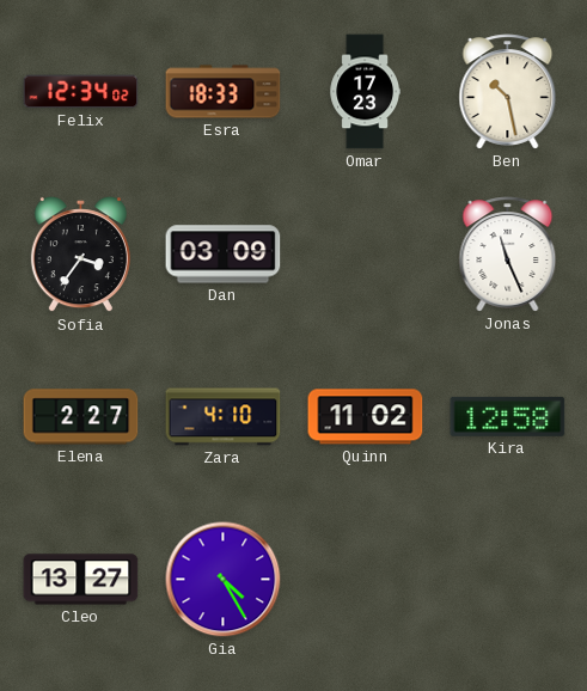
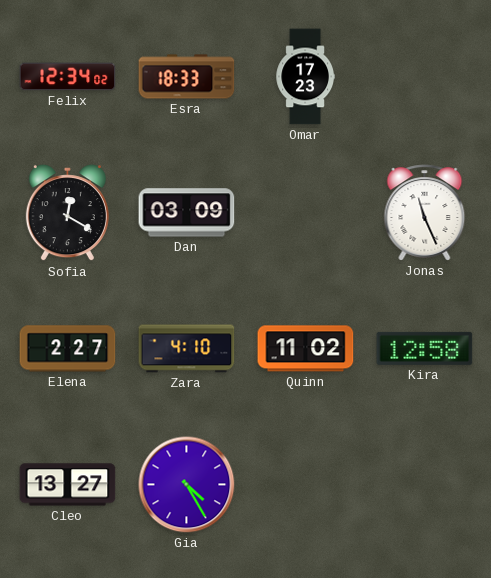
Ben: 10:28 -> none (508, 92)
Sofia: 3:36 -> 12:20 (67, 213)
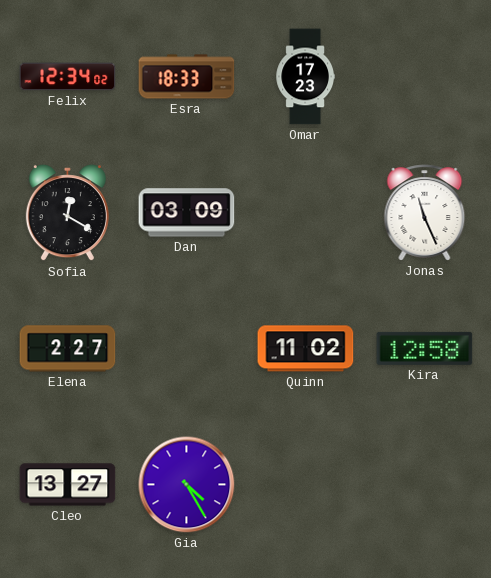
Zara: 4:10 -> none (187, 349)
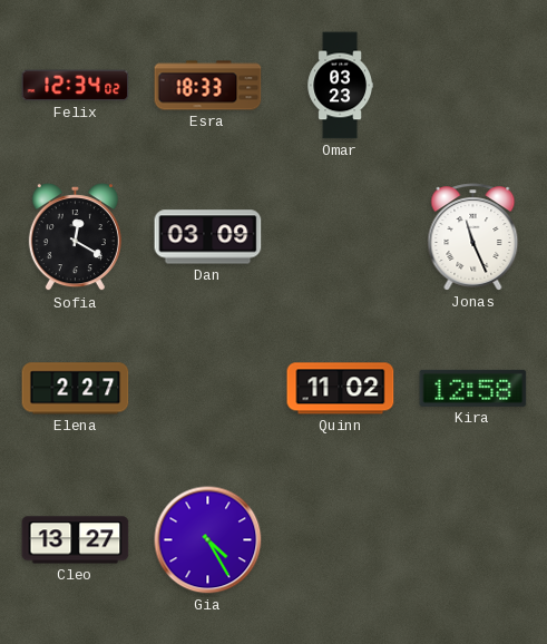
Omar: 17:23 -> 03:23 (340, 86)
